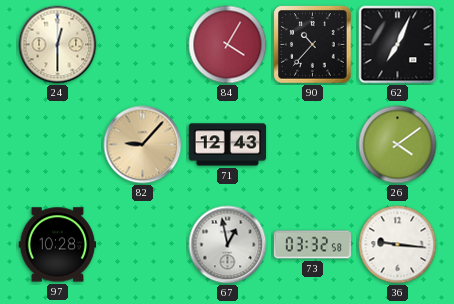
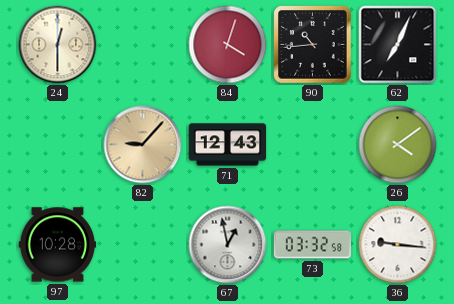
84: 4:05 -> 4:03 (228, 45)
90: 10:37 -> 10:44 (313, 45)
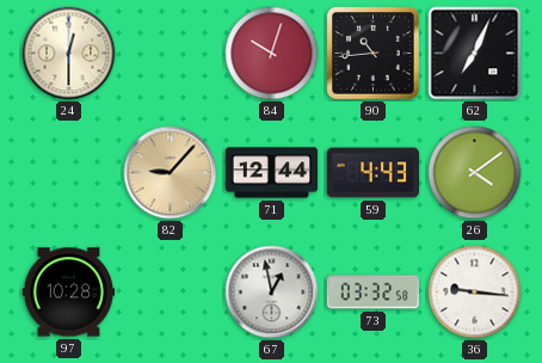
84: 4:03 -> 10:03 (272, 54)
71: 12:43 -> 12:44 (272, 173)
59: none -> 4:43 (374, 173)
